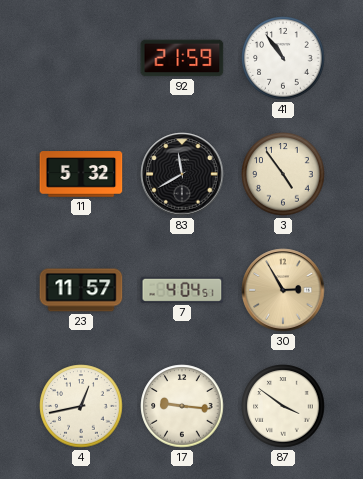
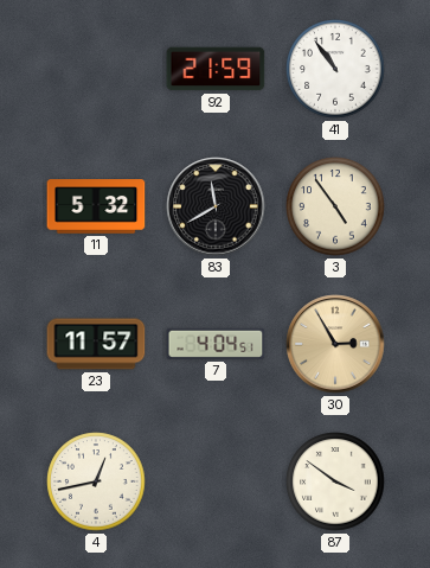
17: 9:16 -> none (182, 406)
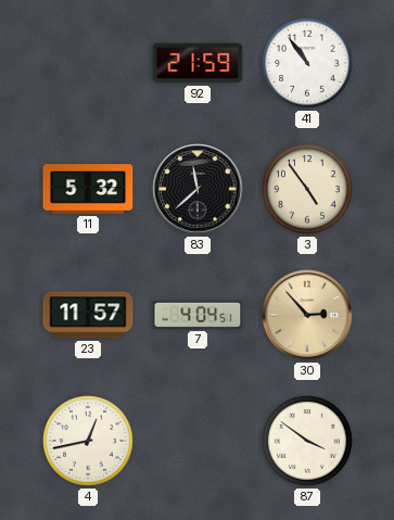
83: 11:40 -> 11:38 (198, 189)
30: 2:55 -> 2:53 (307, 315)
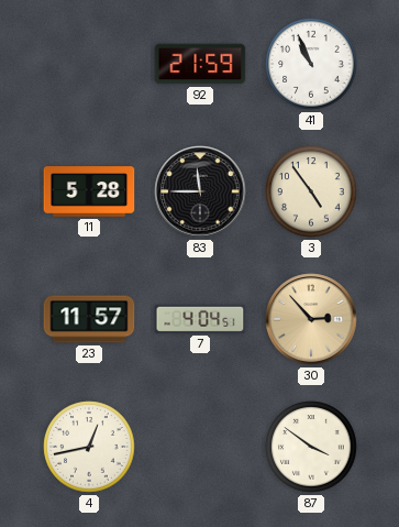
41: 10:54 -> 10:56 (311, 64)
11: 5:32 -> 5:28 (89, 191)
83: 11:38 -> 11:45 (200, 191)
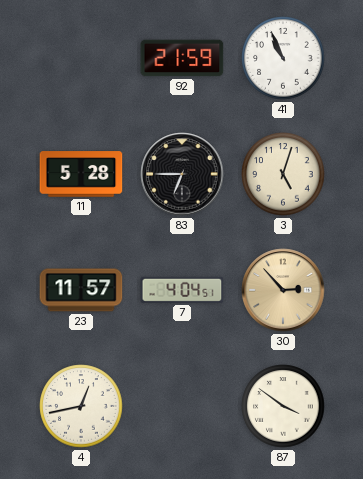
83: 11:45 -> 6:45 (182, 174)
3: 4:54 -> 5:03 (283, 174)
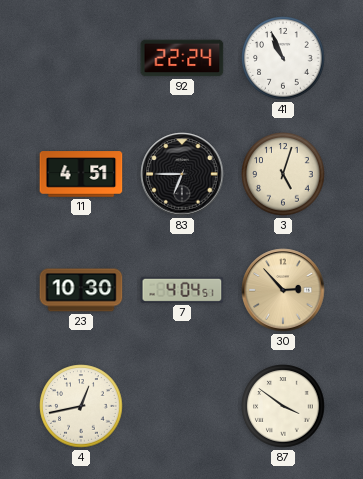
92: 21:59 -> 22:24 (182, 58)
11: 5:28 -> 4:51 (81, 174)
23: 11:57 -> 10:30 (81, 290)
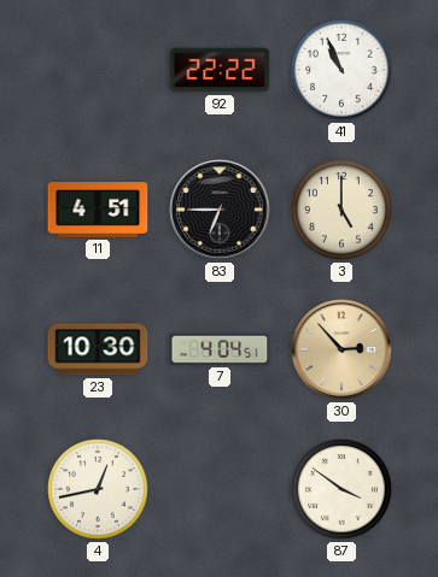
92: 22:24 -> 22:22 (220, 70)
3: 5:03 -> 5:00 (341, 210)
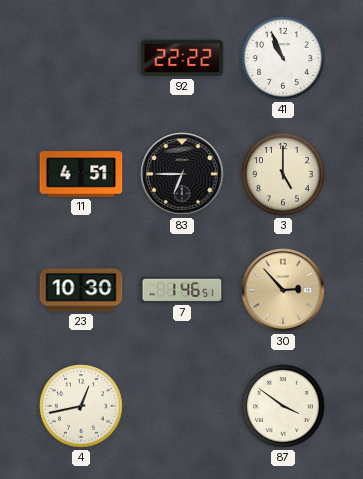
7: 4:04 -> 1:46 (182, 290)
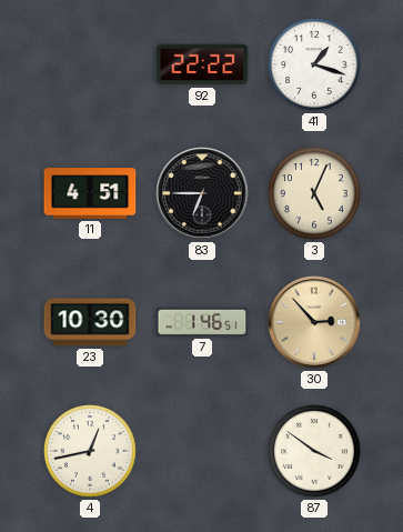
41: 10:56 -> 1:18 (314, 64)
3: 5:00 -> 5:04 (314, 193)
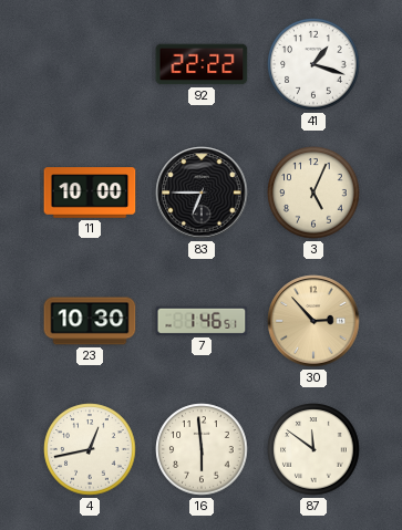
11: 4:51 -> 10:00 (90, 193)
16: none -> 5:59 (202, 449)
87: 3:51 -> 11:51 (313, 449)
